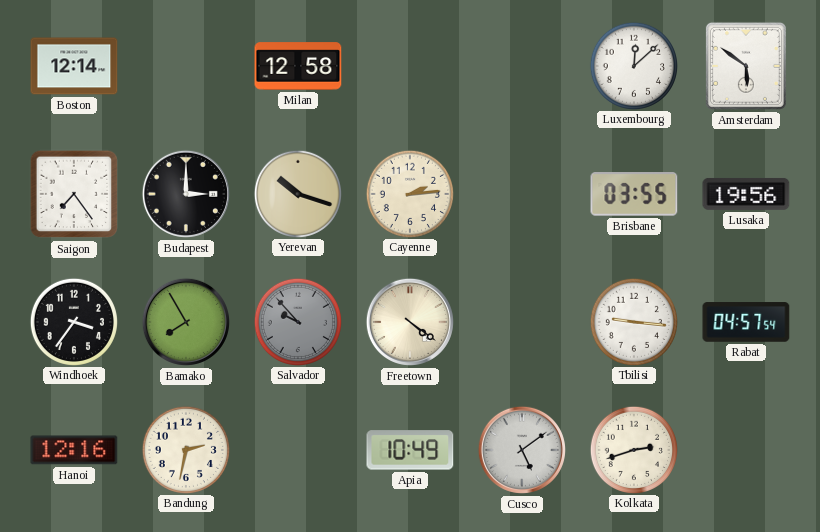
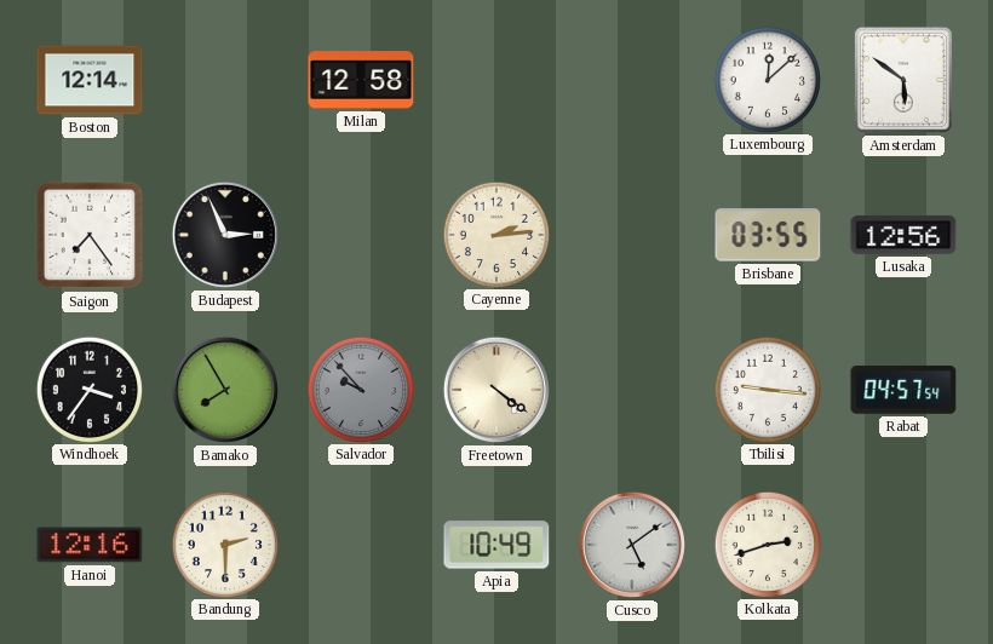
Budapest: 3:00 -> 2:56 (225, 235)
Yerevan: 10:18 -> none (297, 193)
Lusaka: 19:56 -> 12:56 (903, 235)
Bandung: 2:32 -> 2:30 (224, 544)
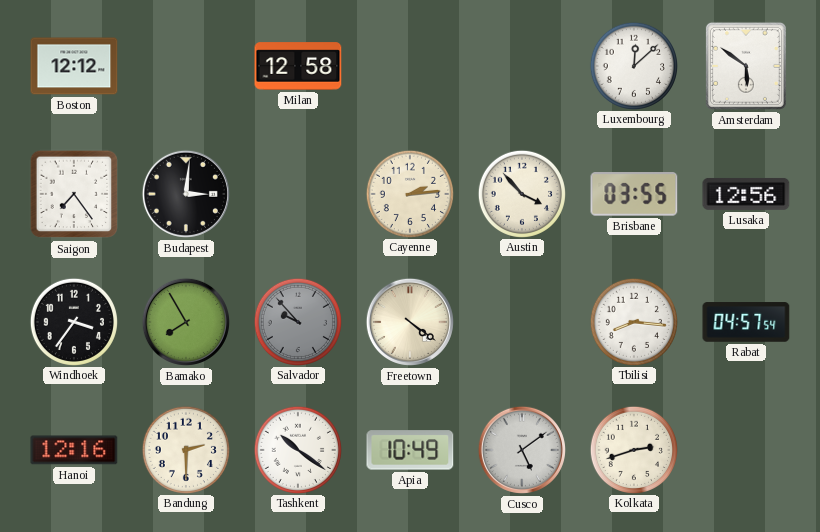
Boston: 12:14 -> 12:12 (74, 66)
Budapest: 2:56 -> 3:01 (186, 194)
Austin: none -> 3:53 (521, 193)
Tbilisi: 9:16 -> 8:16 (633, 321)
Tashkent: none -> 10:21 (297, 449)
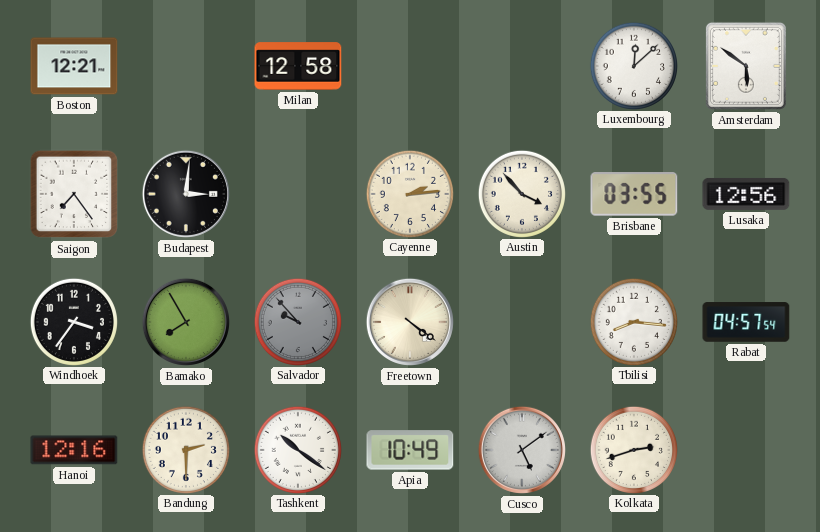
Boston: 12:12 -> 12:21 (74, 66)
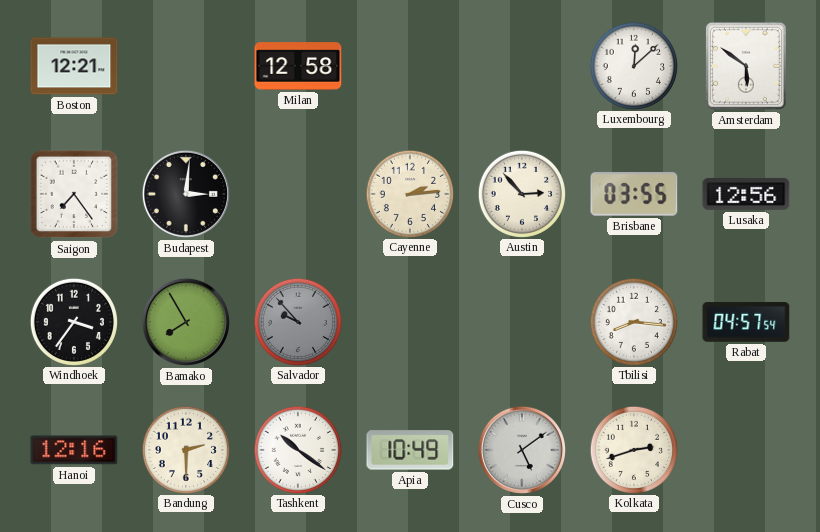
Austin: 3:53 -> 2:53 (521, 193)
Freetown: 4:21 -> none (410, 322)
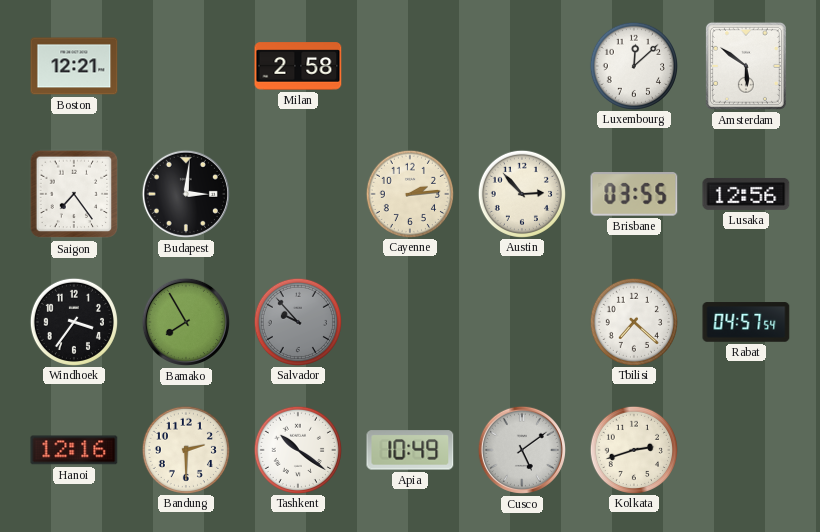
Milan: 12:58 -> 2:58 (298, 66)
Tbilisi: 8:16 -> 7:22 (633, 321)
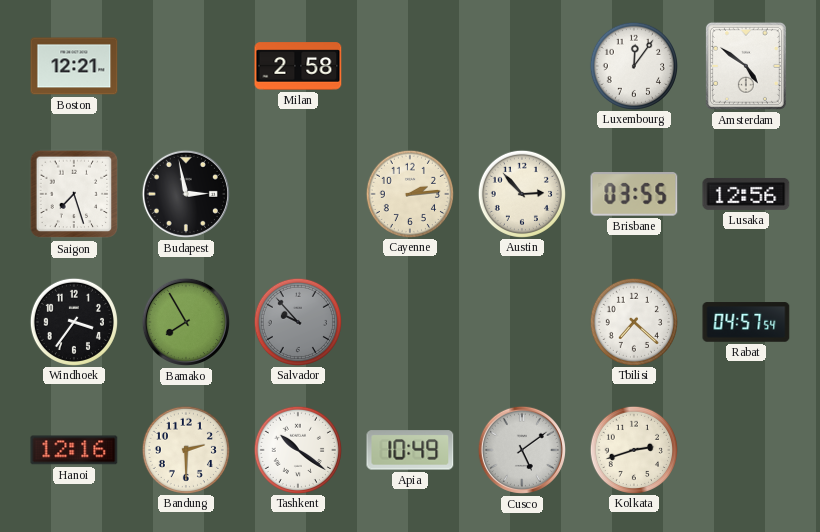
Luxembourg: 12:08 -> 12:06 (633, 65)
Amsterdam: 5:51 -> 4:51 (746, 66)
Saigon: 7:24 -> 7:27 (74, 194)
Budapest: 3:01 -> 2:58 (186, 194)
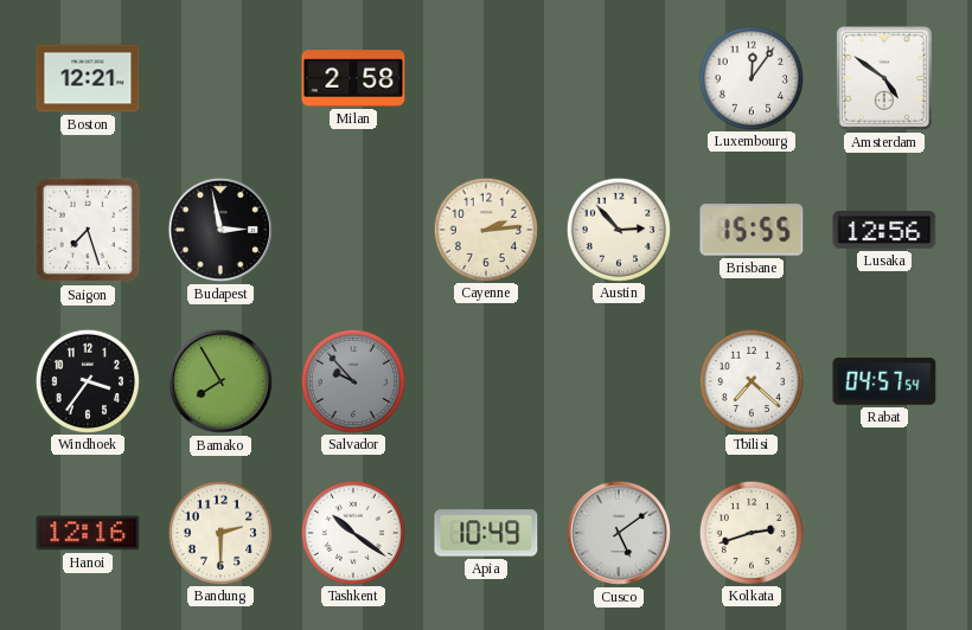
Brisbane: 03:55 -> 15:55 (752, 230)
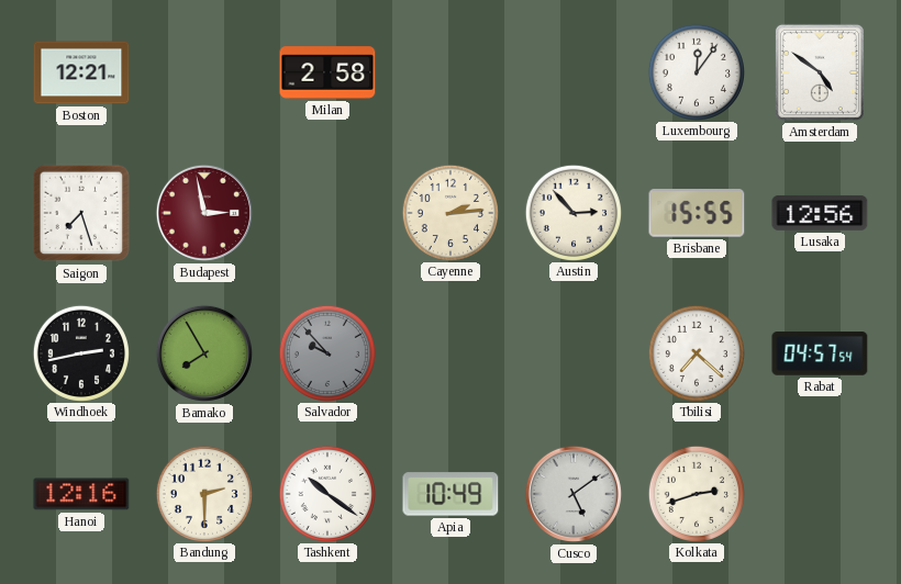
Budapest dial: black -> burgundy (204, 213)
Windhoek: 3:36 -> 2:43 (80, 352)
